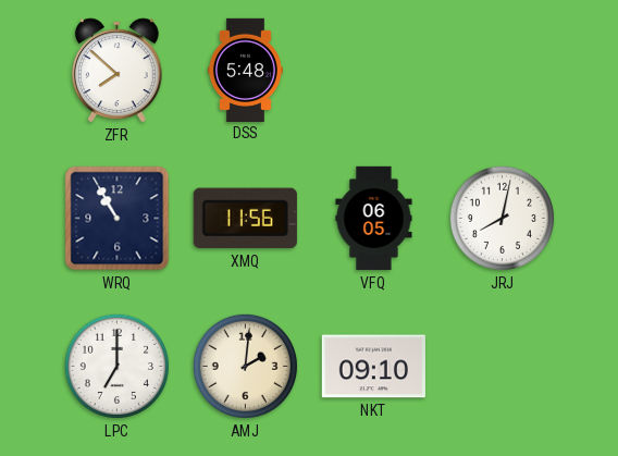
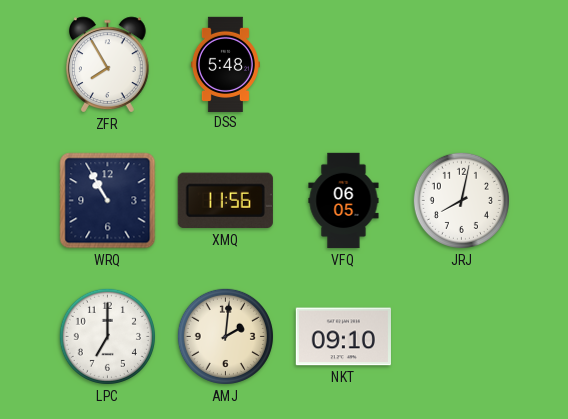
ZFR: 7:52 -> 7:55 (108, 65)
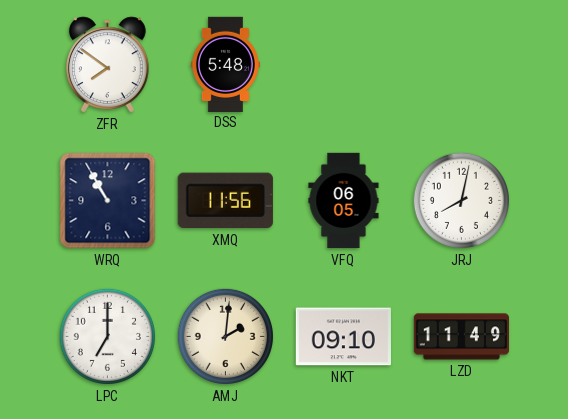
ZFR: 7:55 -> 7:51 (108, 65)
LZD: none -> 11:49 (461, 337)
